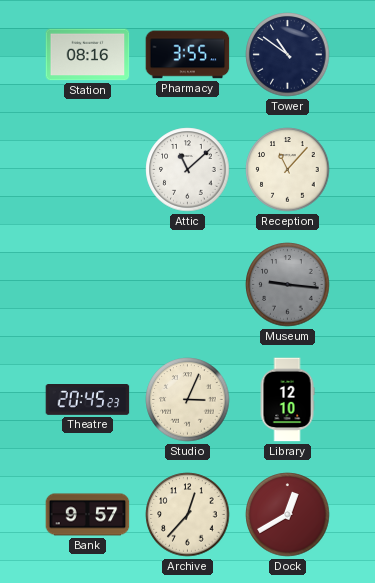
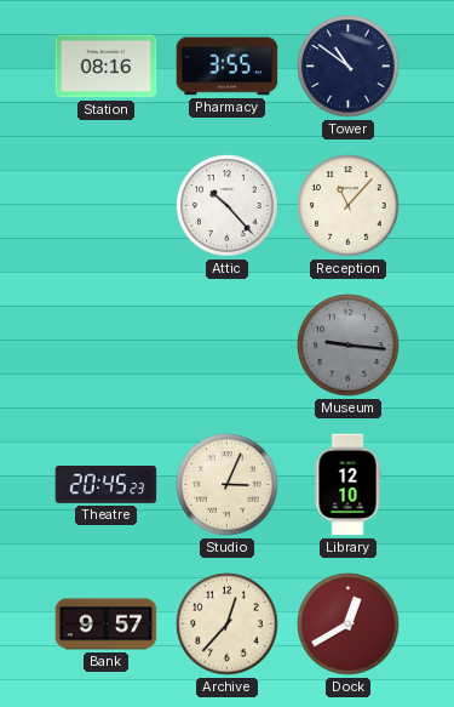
Attic: 11:08 -> 10:23 (228, 206)
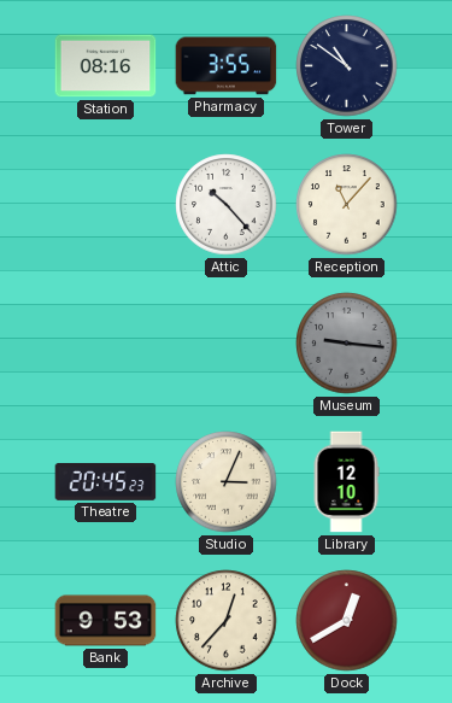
Bank: 9:57 -> 9:53 (106, 621)
